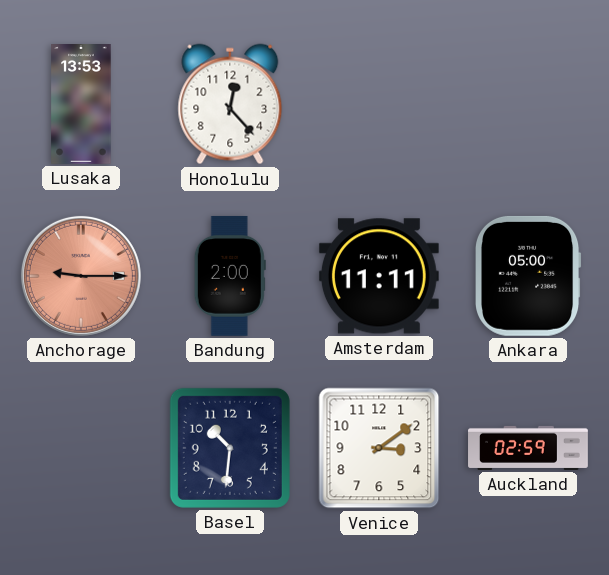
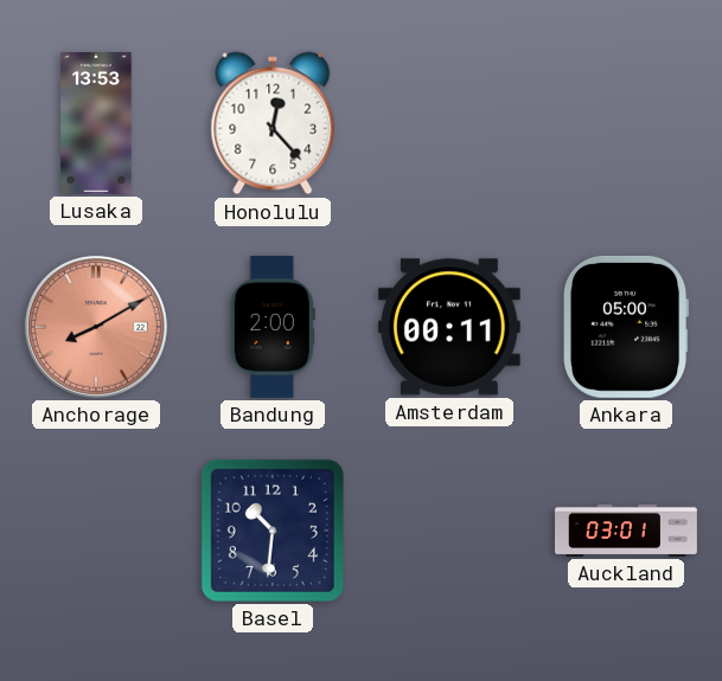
Anchorage: 9:15 -> 8:10 (96, 327)
Amsterdam: 11:11 -> 00:11 (449, 327)
Venice: 3:09 -> none (379, 448)
Auckland: 02:59 -> 03:01 (626, 531)
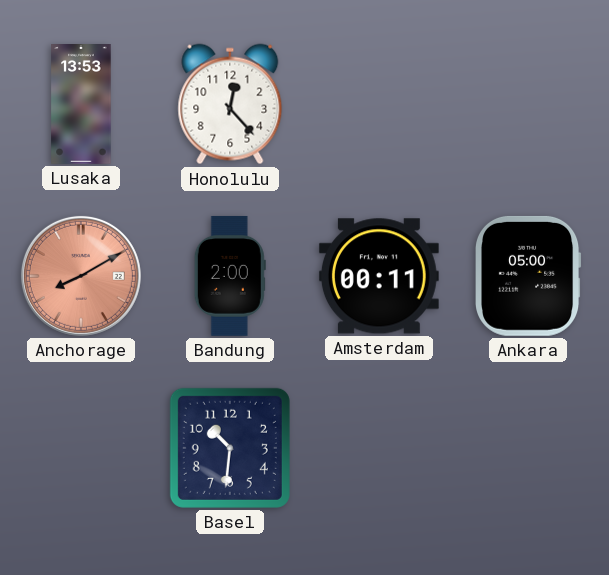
Auckland: 03:01 -> none (626, 531)
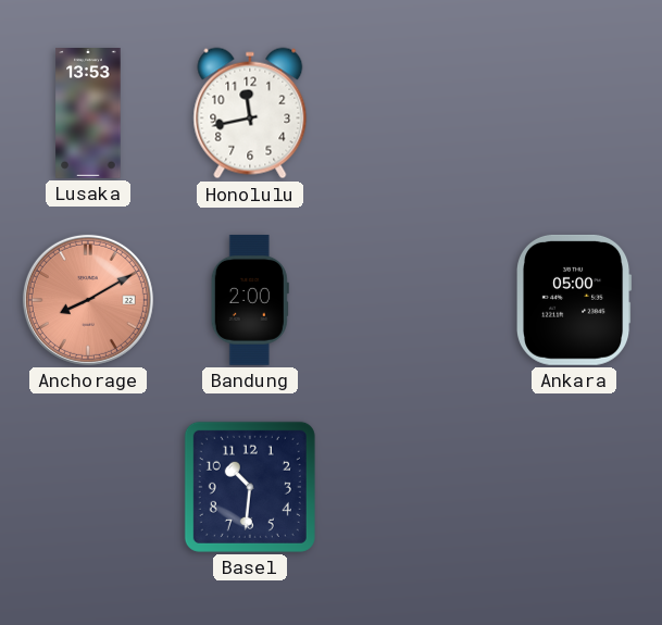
Honolulu: 12:23 -> 11:43 (250, 113)
Amsterdam: 00:11 -> none (379, 276)
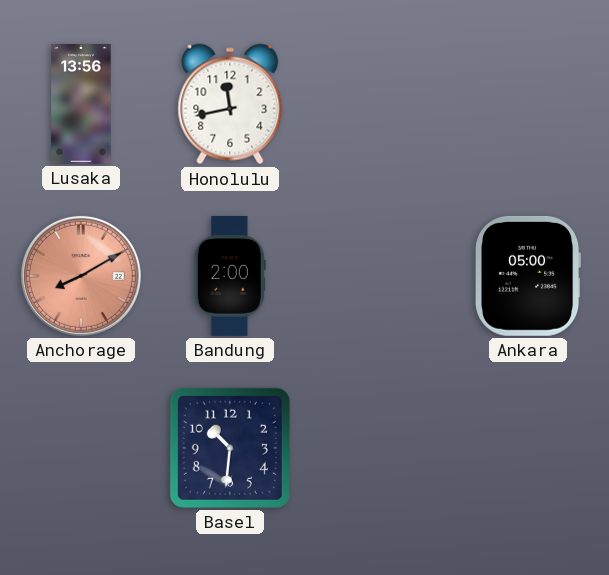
Lusaka: 13:53 -> 13:56 (81, 105)
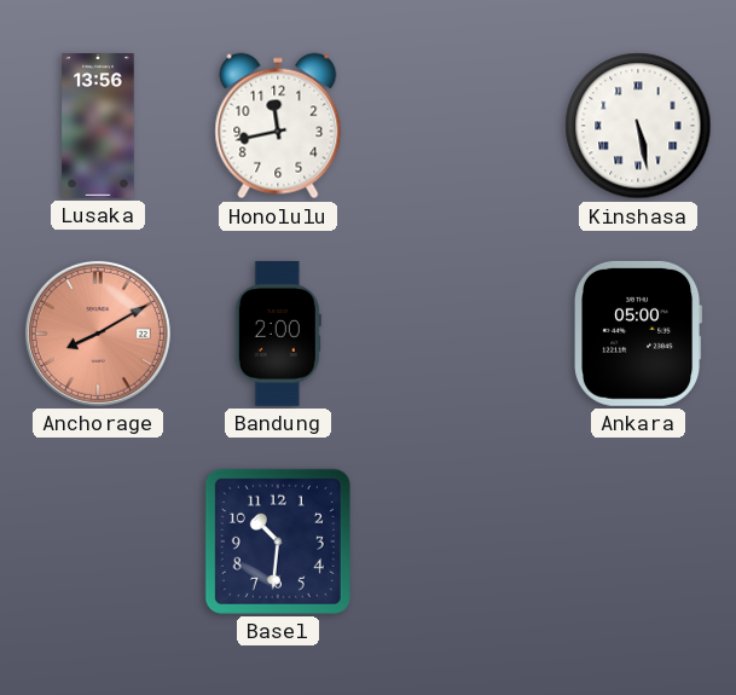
Kinshasa: none -> 5:28 (638, 126)
